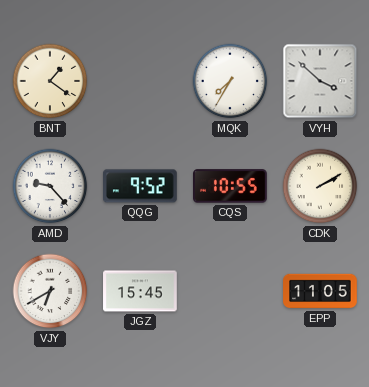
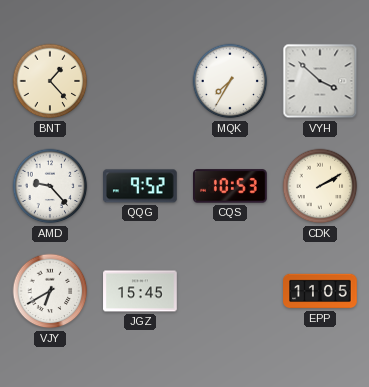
BNT: 1:21 -> 1:23 (50, 81)
CQS: 10:55 -> 10:53 (231, 186)
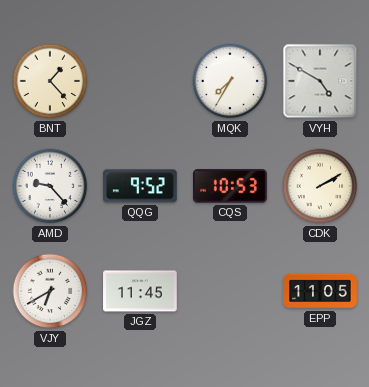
VYH: 3:52 -> 4:50 (320, 81)
JGZ: 15:45 -> 11:45 (140, 291)
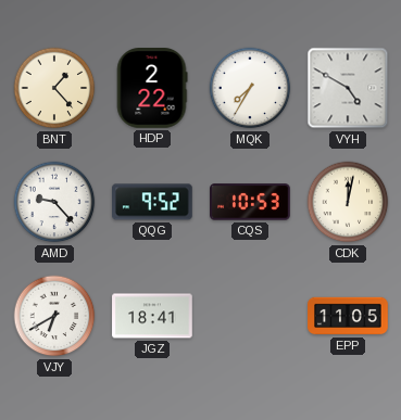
HDP: none -> 2:22 (152, 89)
CDK: 2:10 -> 12:02 (348, 202)
JGZ: 11:45 -> 18:41 (152, 316)
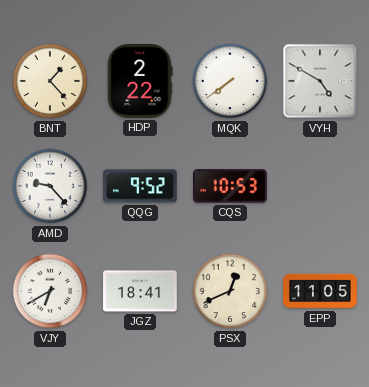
MQK: 7:35 -> 7:39 (230, 81)
CDK: 12:02 -> none (348, 202)
PSX: none -> 12:41 (230, 291)
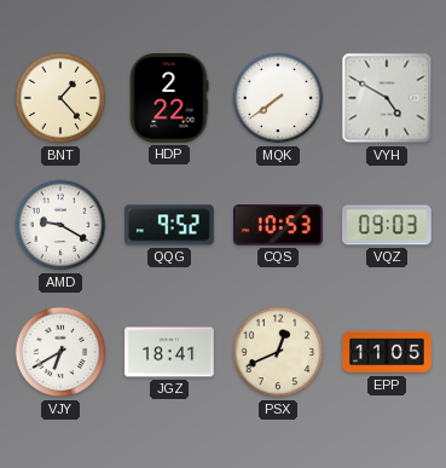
AMD: 9:23 -> 9:20 (60, 225)
VQZ: none -> 09:03 (387, 225)
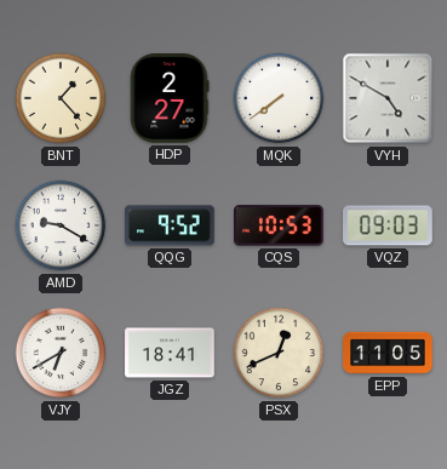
HDP: 2:22 -> 2:27 (170, 99)
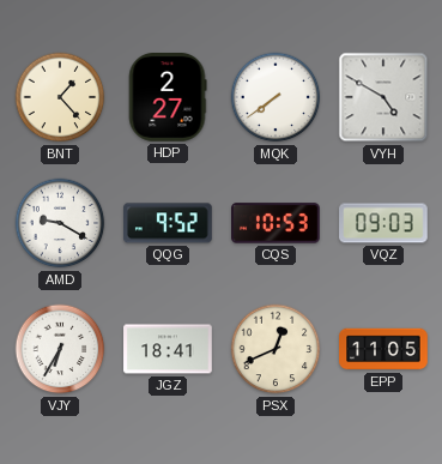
VJY: 6:40 -> 6:35 (60, 349)
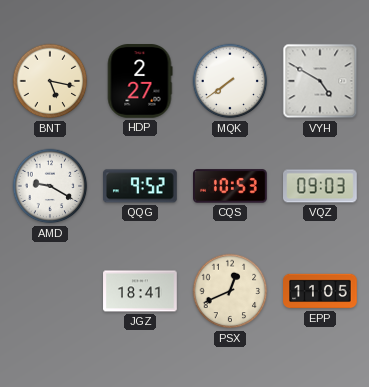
BNT: 1:23 -> 5:17 (50, 81)
VJY: 6:35 -> none (60, 349)
